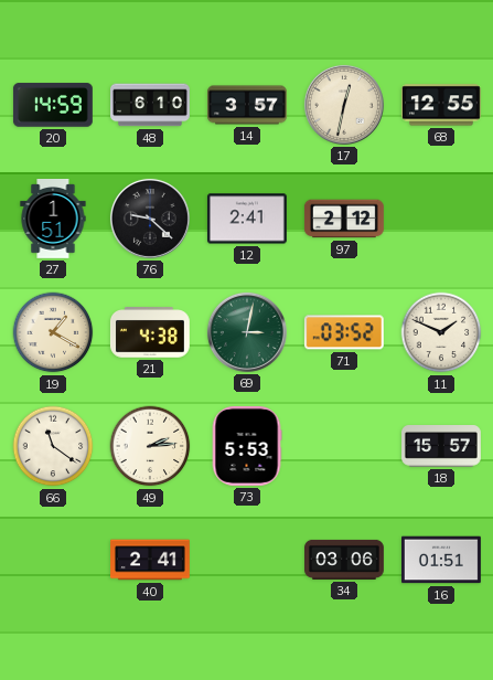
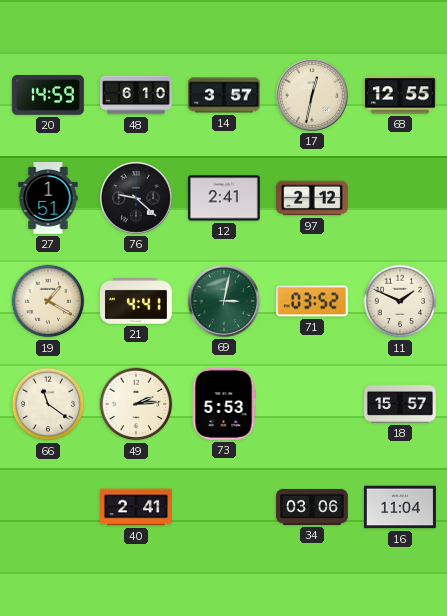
21: 4:38 -> 4:41 (136, 302)
16: 01:51 -> 11:04 (401, 507)
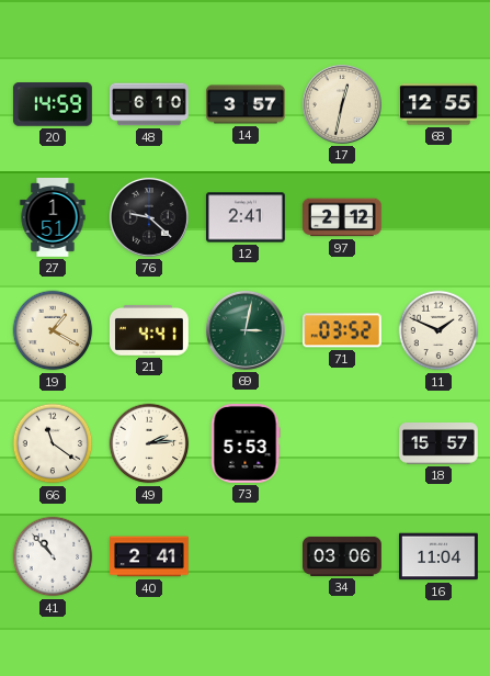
41: none -> 10:53 (53, 556)
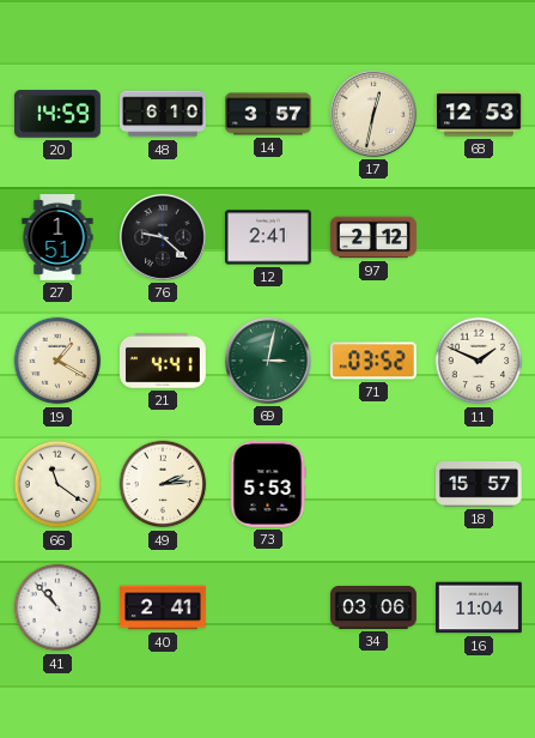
68: 12:55 -> 12:53 (479, 114)
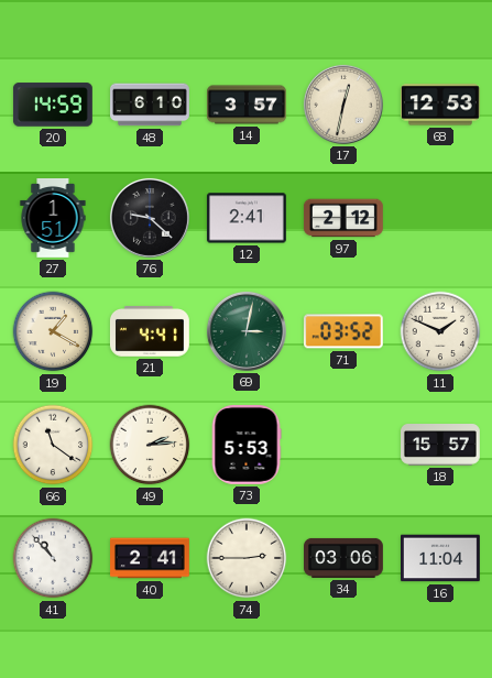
74: none -> 2:45 (247, 558)
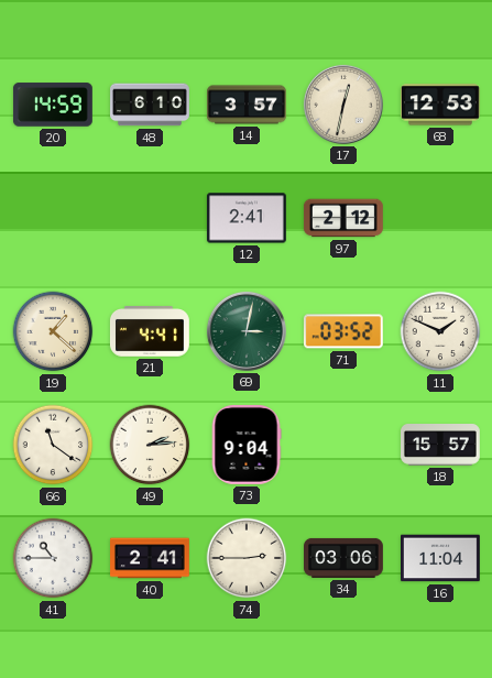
27: 1:51 -> none (53, 219)
76: 9:22 -> none (150, 218)
19: 1:20 -> 1:22 (53, 331)
73: 5:53 -> 9:04 (247, 445)
41: 10:53 -> 10:45 (53, 558)
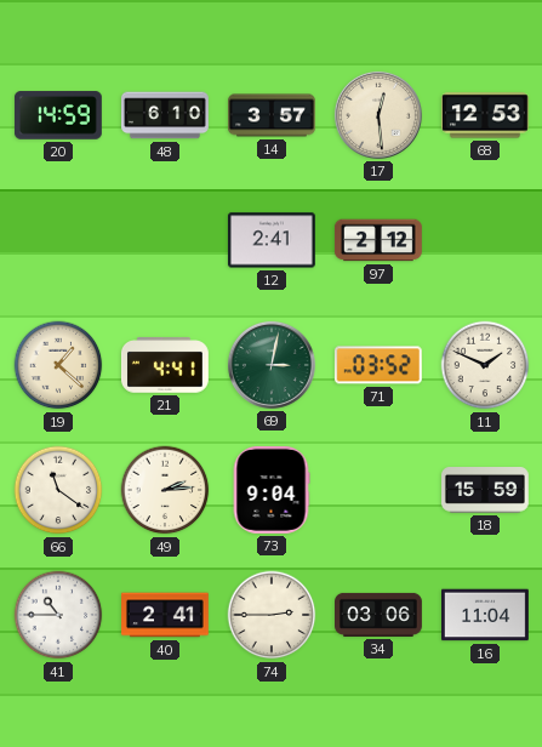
17: 12:32 -> 12:29 (378, 115)
18: 15:57 -> 15:59 (486, 491)
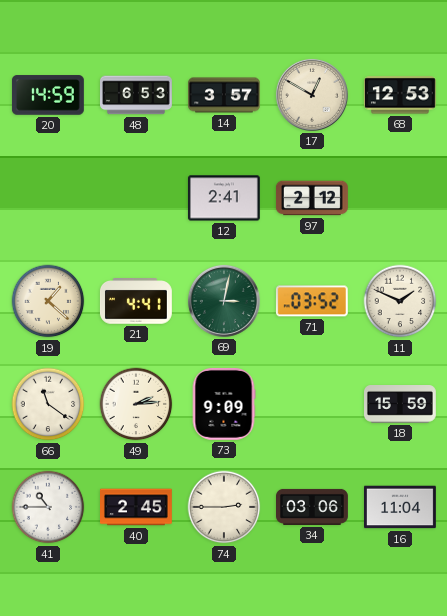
48: 6:10 -> 6:53 (137, 95)
17: 12:29 -> 12:50 (312, 95)
73: 9:04 -> 9:09 (224, 404)
40: 2:41 -> 2:45 (137, 507)
